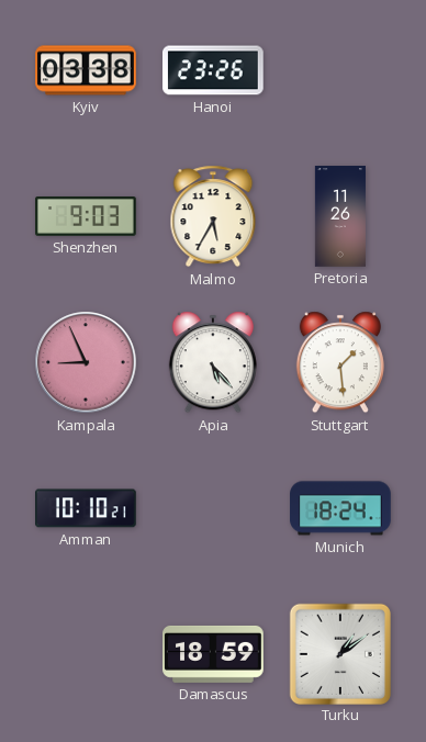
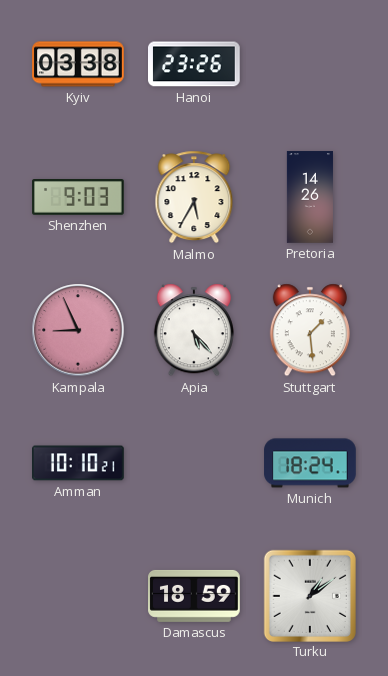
Pretoria: 11:26 -> 14:26 (310, 197)
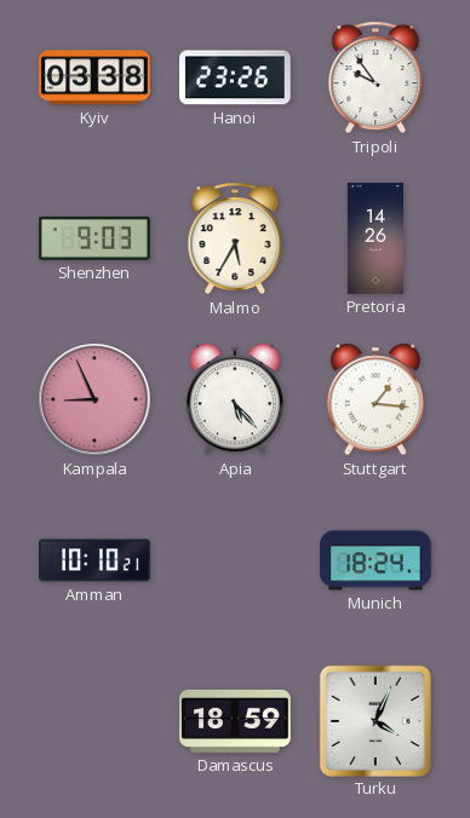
Tripoli: none -> 9:54 (376, 77)
Stuttgart: 1:29 -> 1:16 (376, 399)
Turku: 1:09 -> 4:04 (374, 720)
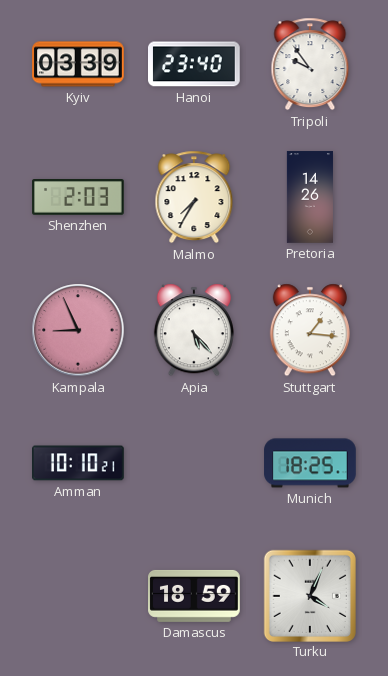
Kyiv: 03:38 -> 03:39 (78, 64)
Hanoi: 23:26 -> 23:40 (195, 64)
Shenzhen: 9:03 -> 2:03 (78, 198)
Malmo: 5:35 -> 7:35 (194, 197)
Munich: 18:24 -> 18:25 (310, 463)
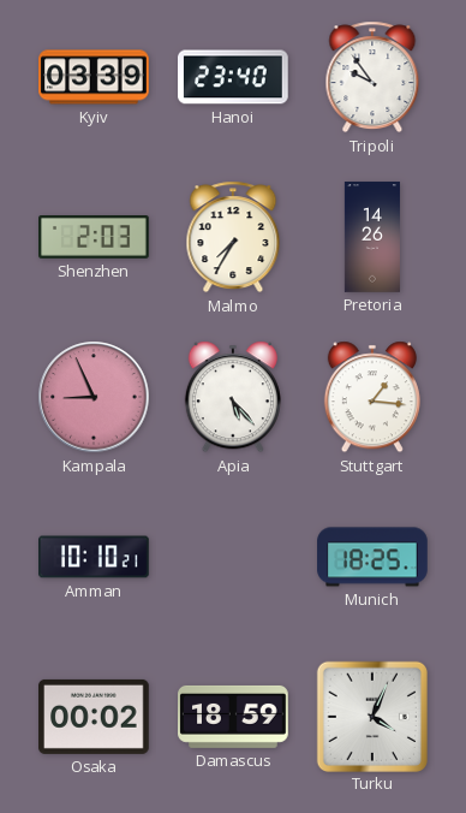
Osaka: none -> 00:02 (94, 717)
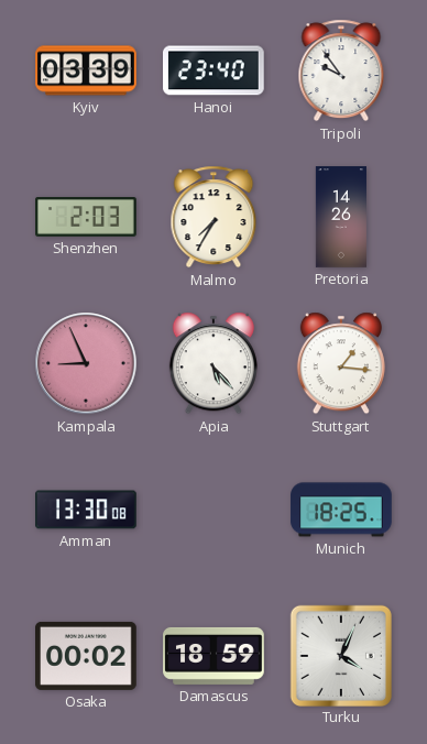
Amman: 10:10 -> 13:30 (86, 510)
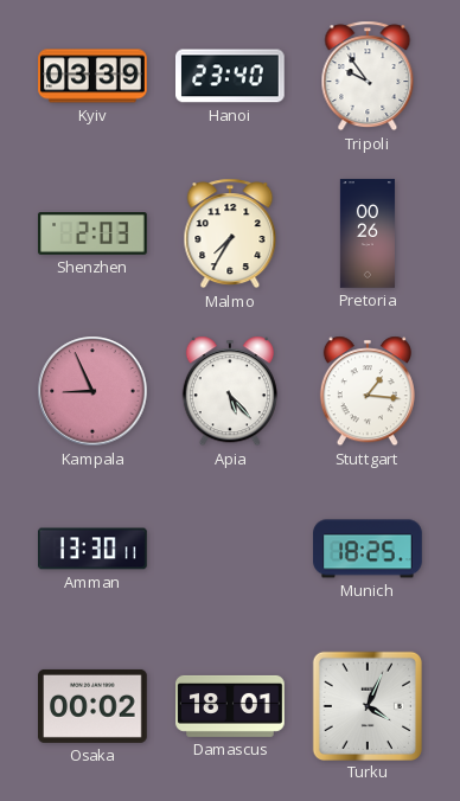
Pretoria: 14:26 -> 00:26 (368, 233)
Amman: 13:30:08 -> 13:30:11 (92, 549)
Damascus: 18:59 -> 18:01 (230, 706)
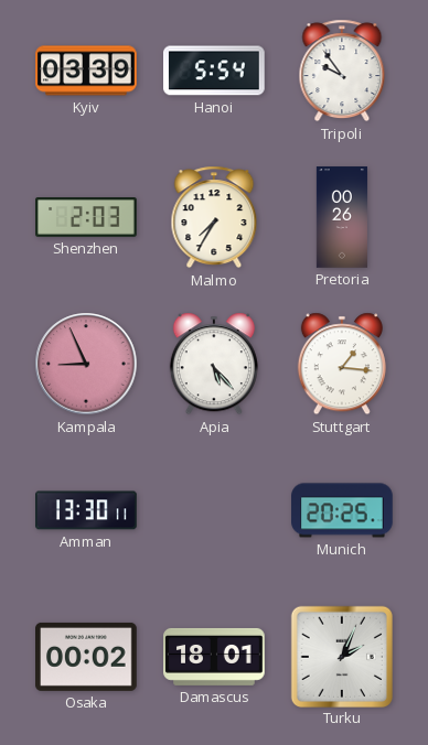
Hanoi: 23:40 -> 5:54 (215, 71)
Munich: 18:25 -> 20:25 (342, 510)
Turku: 4:04 -> 2:04 (341, 656)
